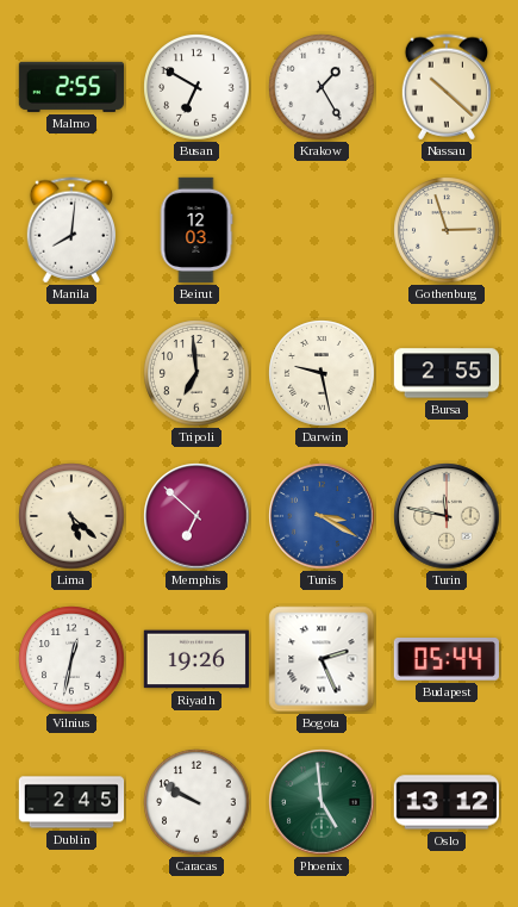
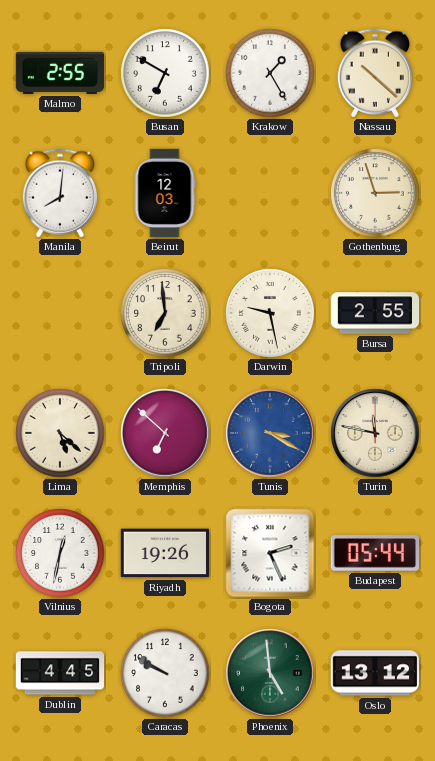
Dublin: 2:45 -> 4:45 (60, 673)
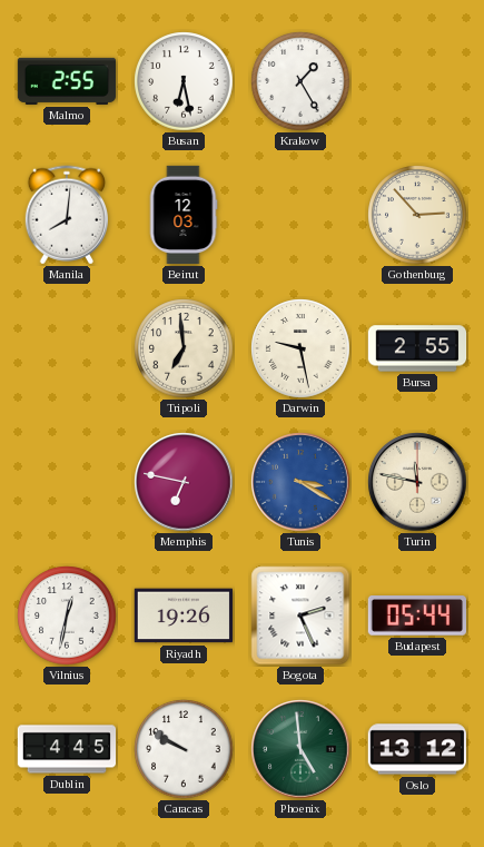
Busan: 6:50 -> 6:28 (184, 81)
Nassau: 10:22 -> none (374, 73)
Gothenburg: 2:57 -> 2:53 (417, 215)
Lima: 5:22 -> none (60, 433)
Memphis: 6:52 -> 6:47 (184, 482)
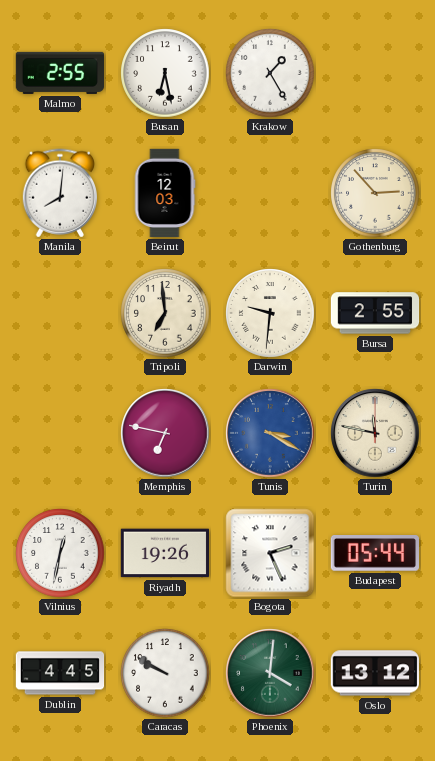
Darwin: 9:28 -> 9:31 (270, 313)
Phoenix: 4:59 -> 4:01 (270, 673)
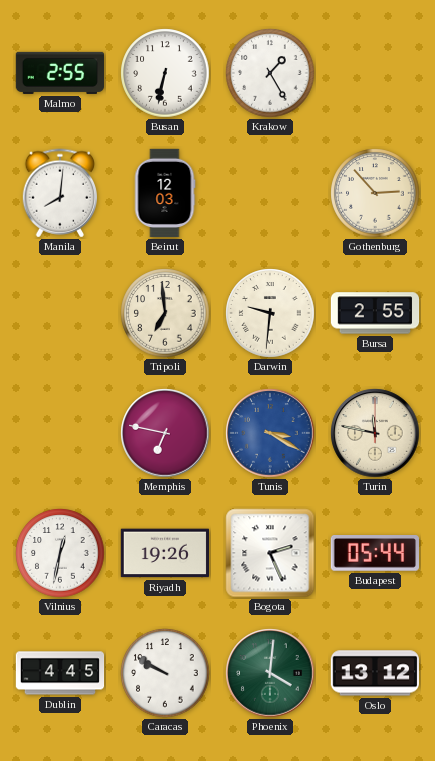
Busan: 6:28 -> 6:32 (165, 73)
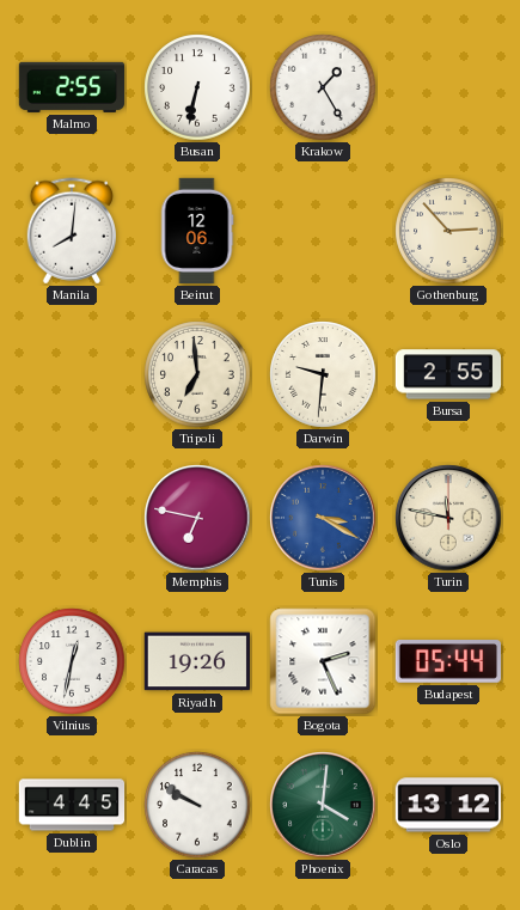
Beirut: 12:03 -> 12:06 (197, 231)
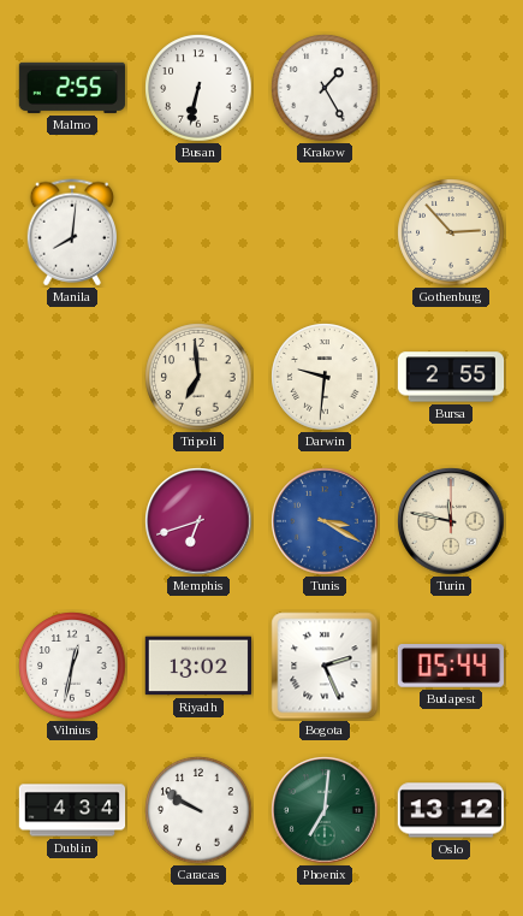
Beirut: 12:06 -> none (197, 231)
Memphis: 6:47 -> 6:42 (198, 521)
Riyadh: 19:26 -> 13:02 (197, 666)
Dublin: 4:45 -> 4:34 (72, 810)
Phoenix: 4:01 -> 7:01 (325, 810)
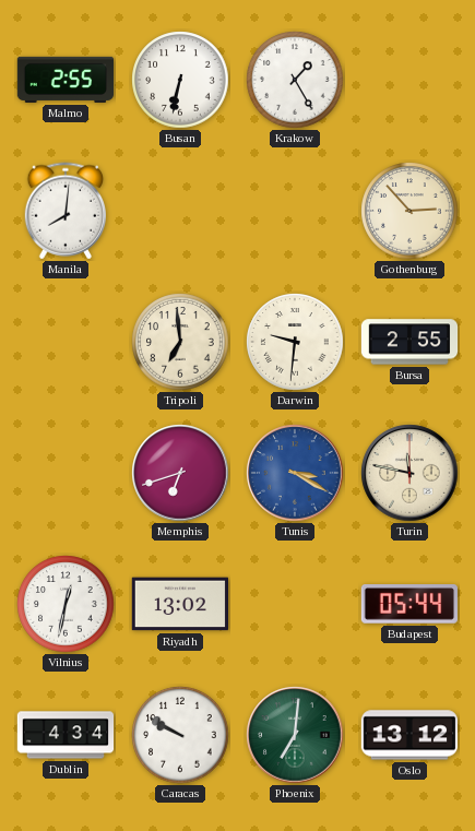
Bogota: 2:26 -> none (325, 666)
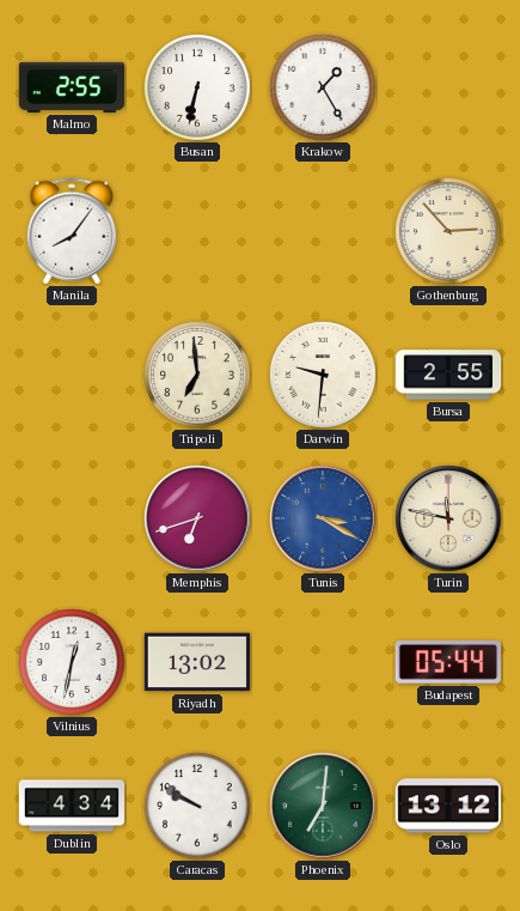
Manila: 8:01 -> 8:06 (71, 231)
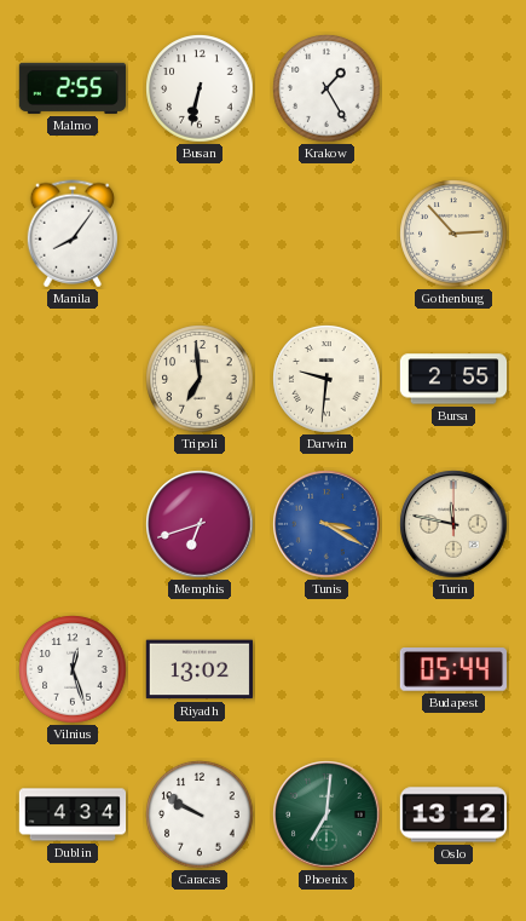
Vilnius: 12:32 -> 12:27 (73, 669)
